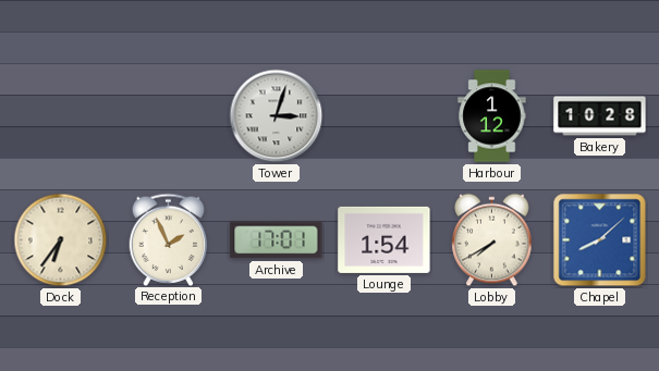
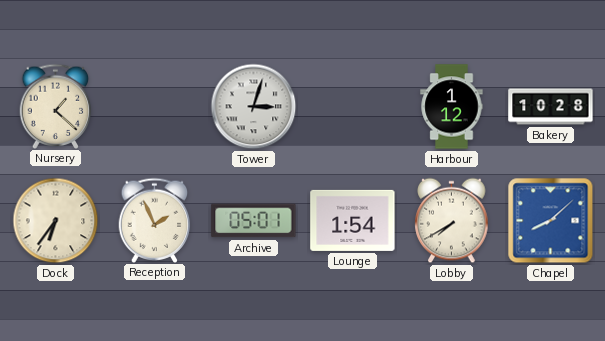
Nursery: none -> 1:22 (56, 106)
Archive: 17:01 -> 05:01 (254, 221)
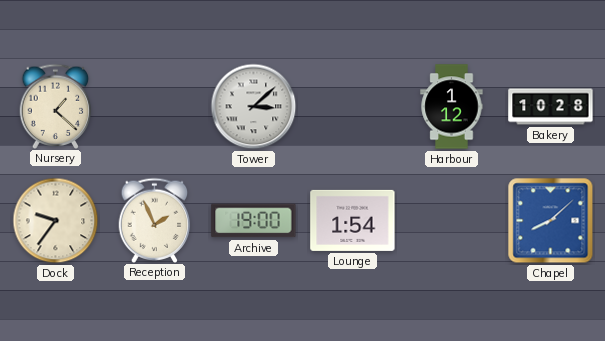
Tower: 3:03 -> 3:08 (254, 107)
Dock: 6:36 -> 9:36 (56, 221)
Archive: 05:01 -> 19:00 (254, 221)
Lobby: 7:40 -> none (452, 221)
